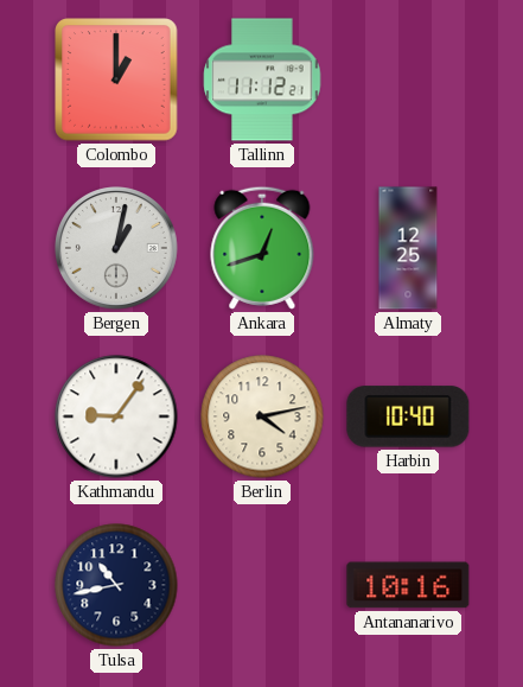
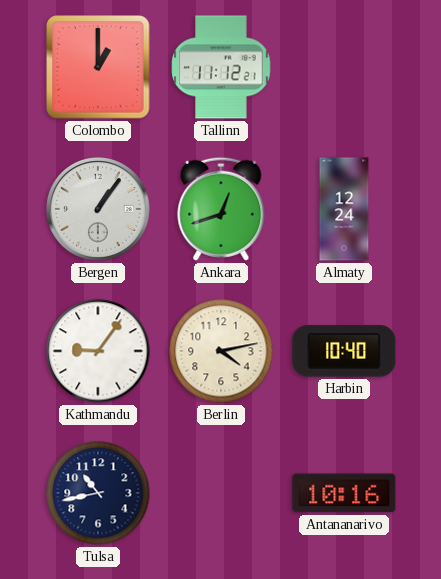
Bergen: 1:02 -> 1:06 (99, 210)
Almaty: 12:25 -> 12:24 (344, 209)
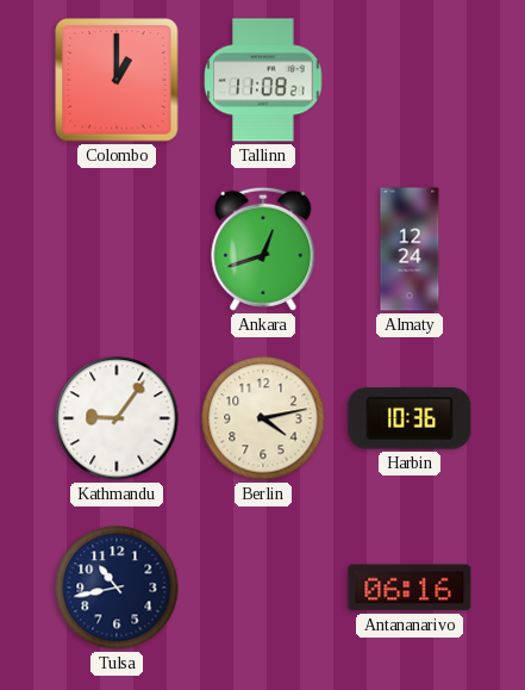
Tallinn: 11:12 -> 11:08 (263, 80)
Bergen: 1:06 -> none (99, 210)
Harbin: 10:40 -> 10:36 (410, 418)
Antananarivo: 10:16 -> 06:16 (410, 588)
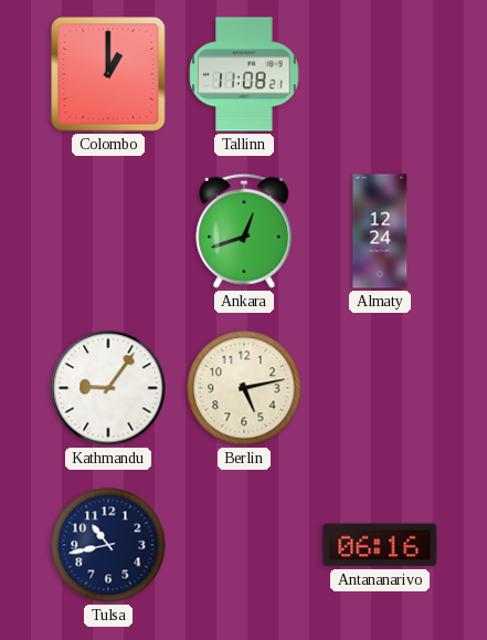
Berlin: 4:13 -> 5:13 (244, 388)
Harbin: 10:36 -> none (410, 418)
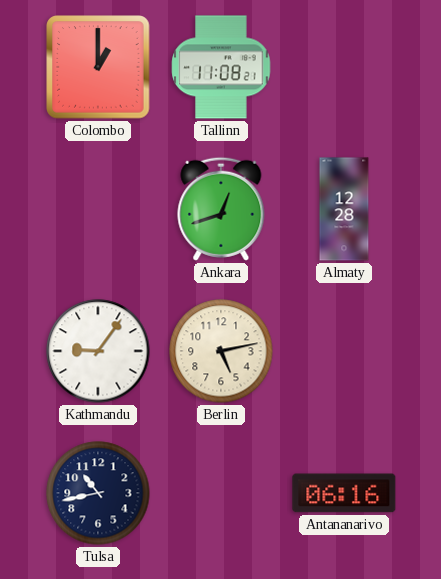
Almaty: 12:24 -> 12:28 (344, 209)
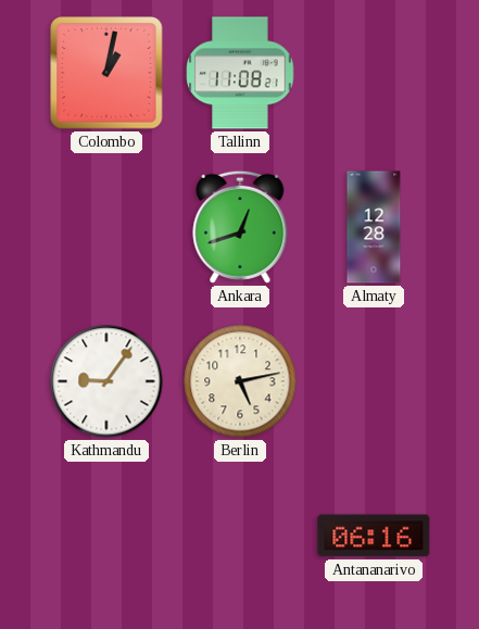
Colombo: 1:00 -> 1:02 (106, 73)
Tulsa: 10:43 -> none (98, 493)
